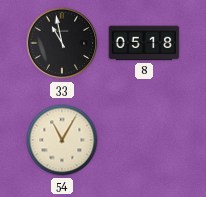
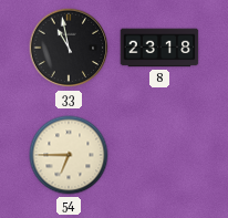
8: 05:18 -> 23:18 (159, 48)
54: 11:05 -> 6:45 (69, 155)
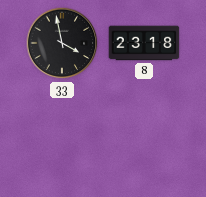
33: 10:58 -> 3:58 (62, 43)
54: 6:45 -> none (69, 155)
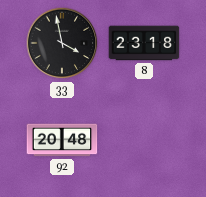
92: none -> 20:48 (62, 140)
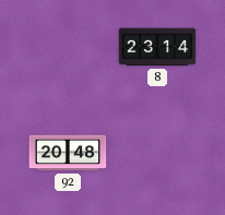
33: 3:58 -> none (62, 43)
8: 23:18 -> 23:14 (157, 47)
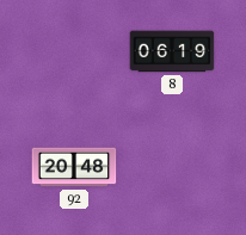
8: 23:14 -> 06:19 (172, 51)
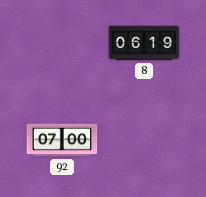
92: 20:48 -> 07:00 (62, 140)
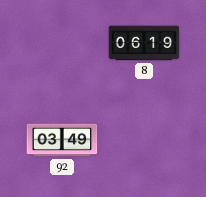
92: 07:00 -> 03:49 (62, 140)
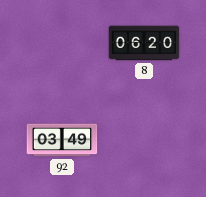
8: 06:19 -> 06:20 (144, 43)
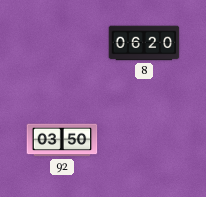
92: 03:49 -> 03:50 (62, 140)
